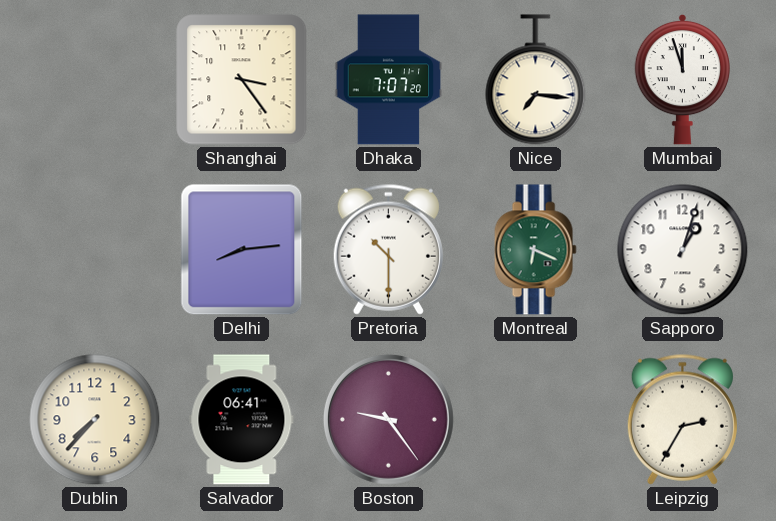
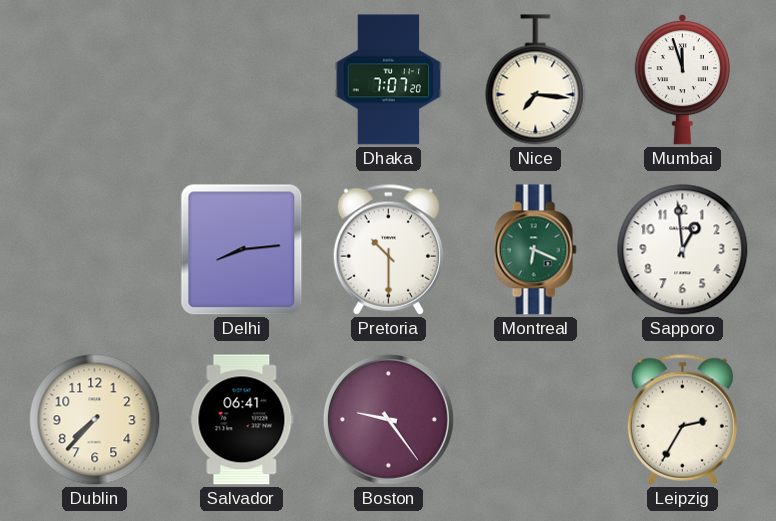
Shanghai: 3:24 -> none (242, 80)
Sapporo: 1:03 -> 12:59 (683, 250)
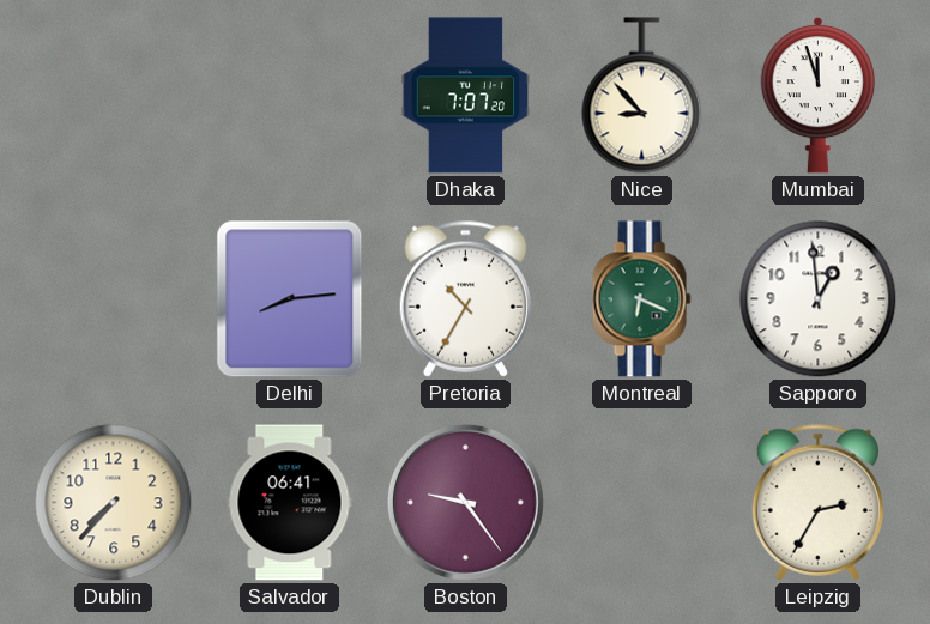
Nice: 7:16 -> 8:53 (642, 96)
Pretoria: 10:30 -> 10:35 (465, 298)
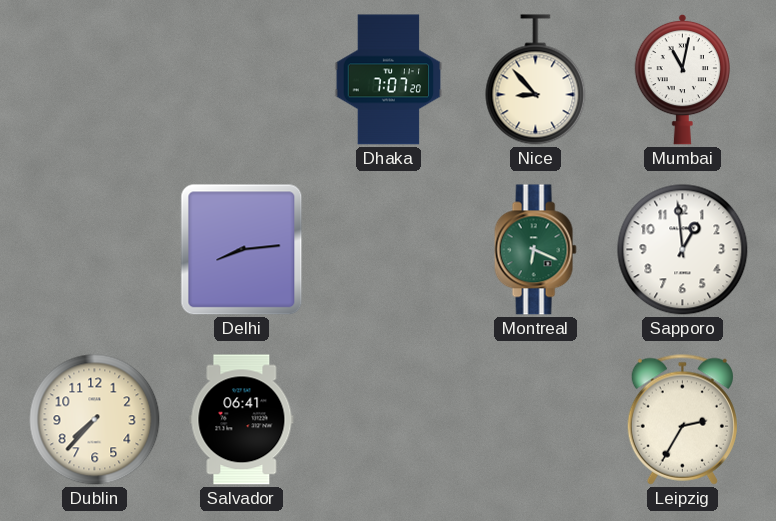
Mumbai: 11:57 -> 11:02 (682, 79)
Pretoria: 10:35 -> none (465, 298)
Boston: 9:24 -> none (465, 502)
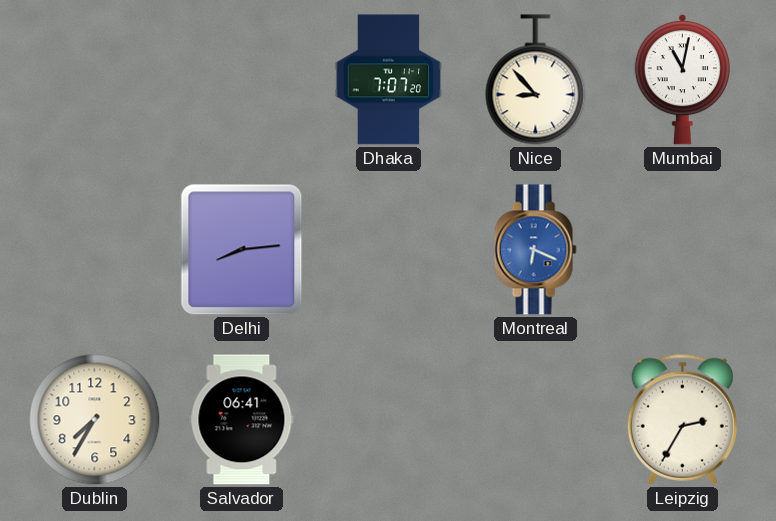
Montreal dial: green -> blue (535, 250)
Sapporo: 12:59 -> none (683, 250)
Dublin: 7:37 -> 7:35 (95, 420)
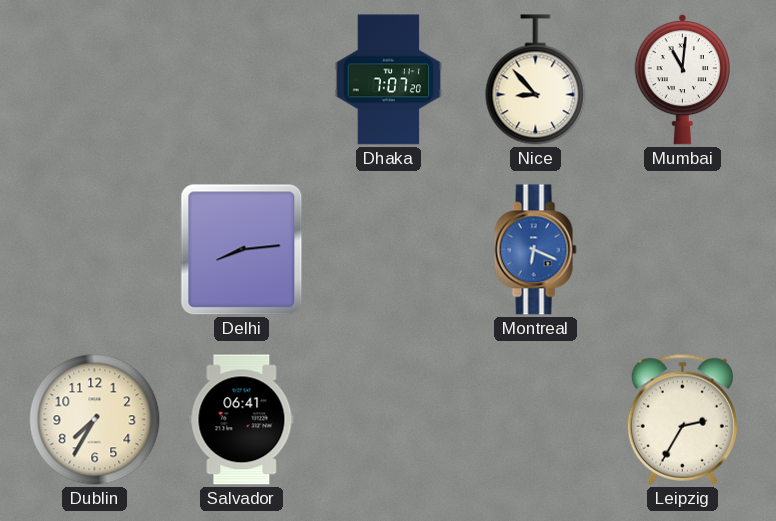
Mumbai: 11:02 -> 11:01 (682, 79)
